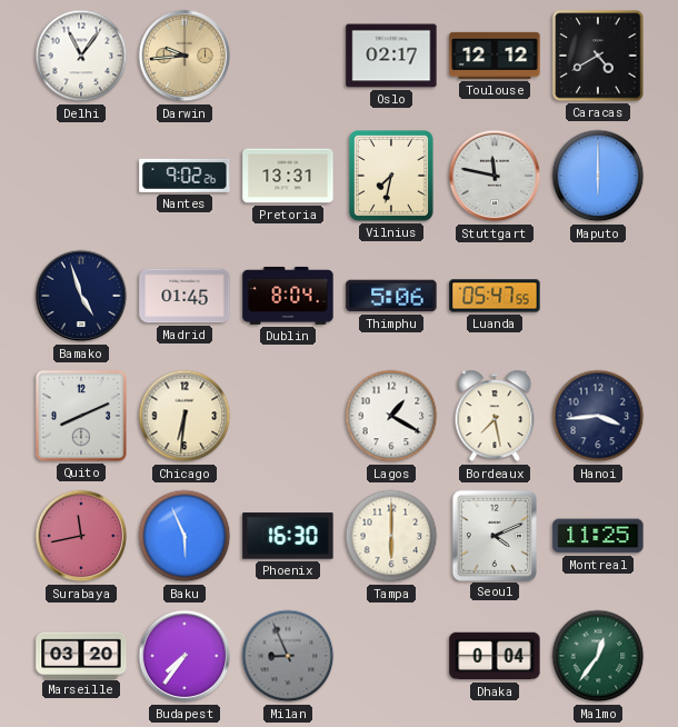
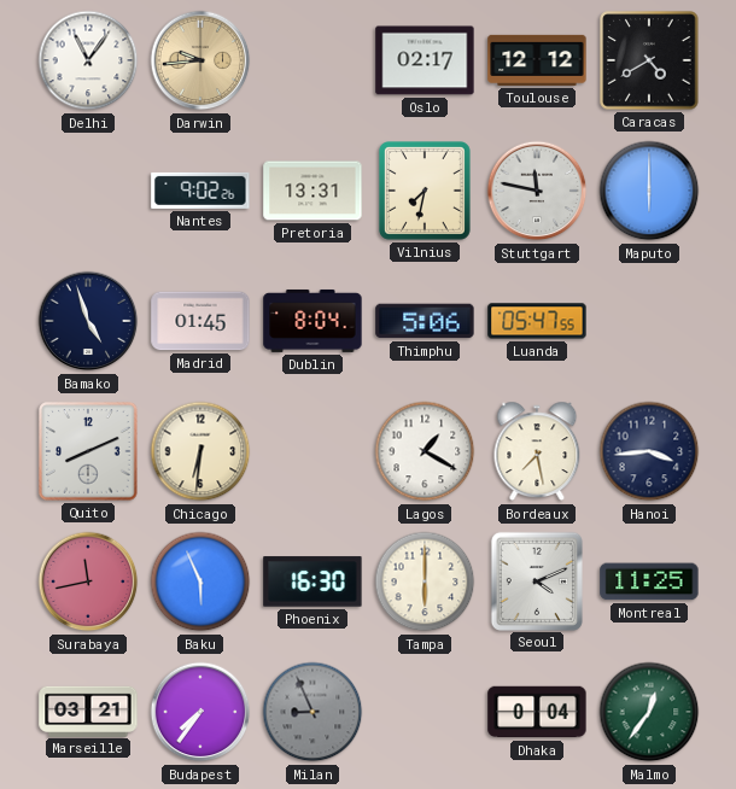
Marseille: 03:20 -> 03:21 (88, 711)
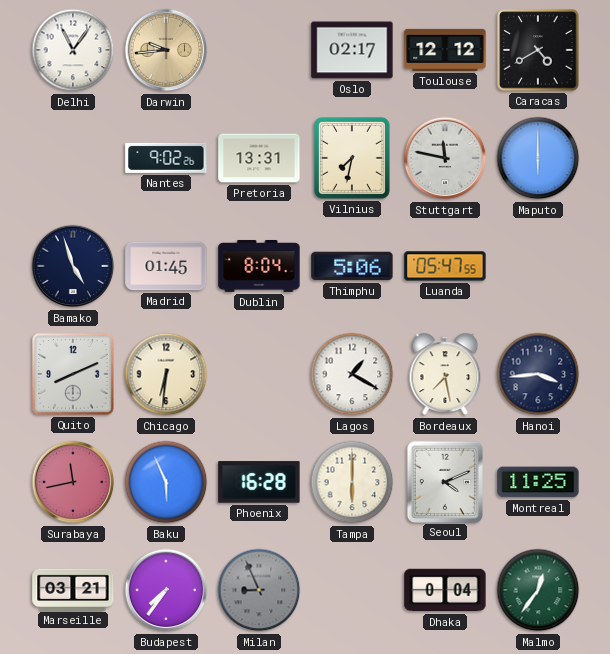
Phoenix: 16:30 -> 16:28 (259, 482)
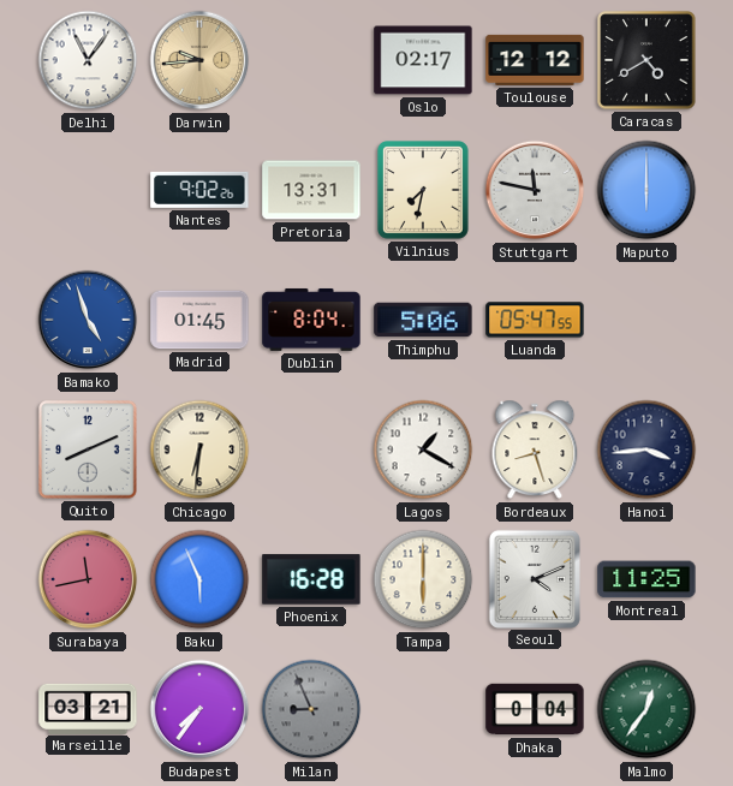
Bamako dial: navy -> blue (88, 320)
Bordeaux: 7:28 -> 8:27 (535, 449)
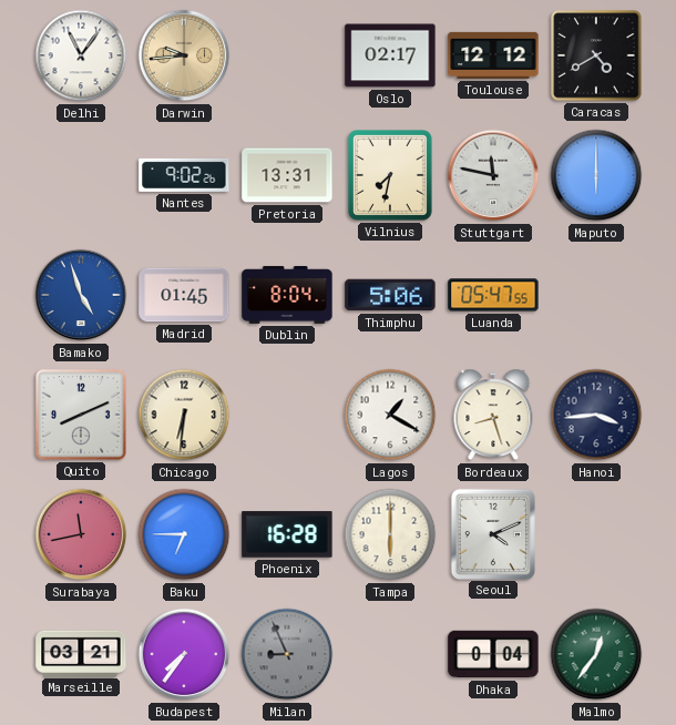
Baku: 5:56 -> 6:45 (184, 534)
Montreal: 11:25 -> none (646, 579)
